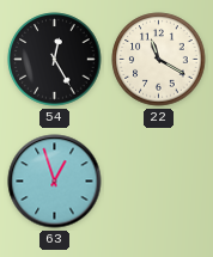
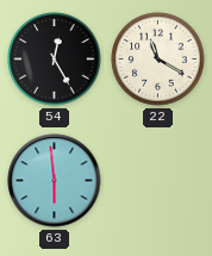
63: 12:57 -> 5:59 (55, 181)
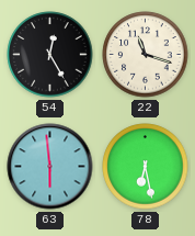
22: 11:20 -> 11:18 (146, 55)
78: none -> 6:28 (146, 167)
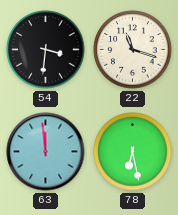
54: 12:25 -> 3:31 (46, 50)
63: 5:59 -> 11:59 (46, 152)
